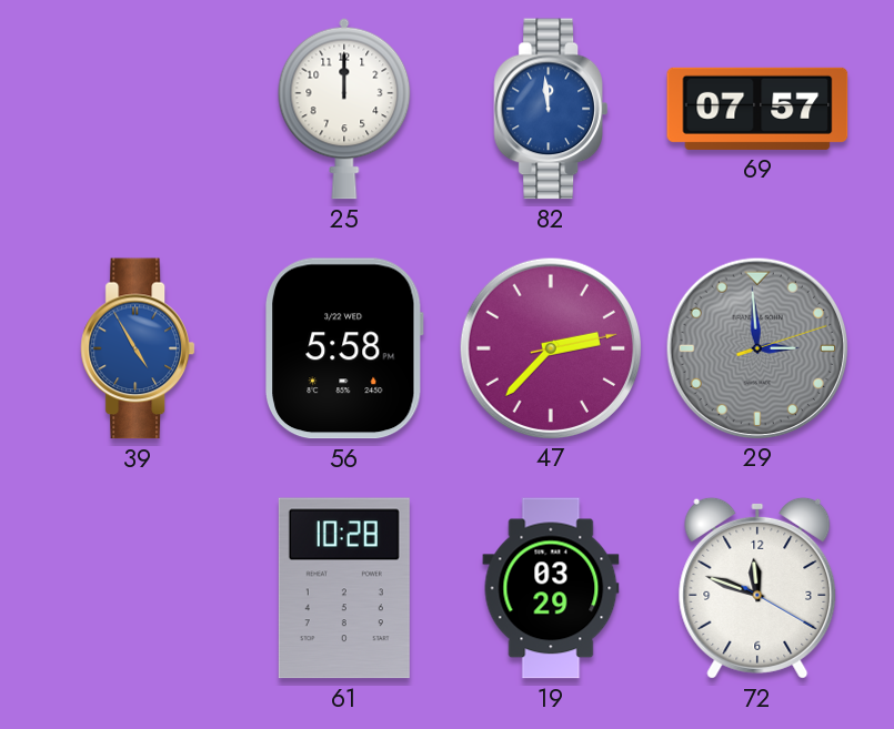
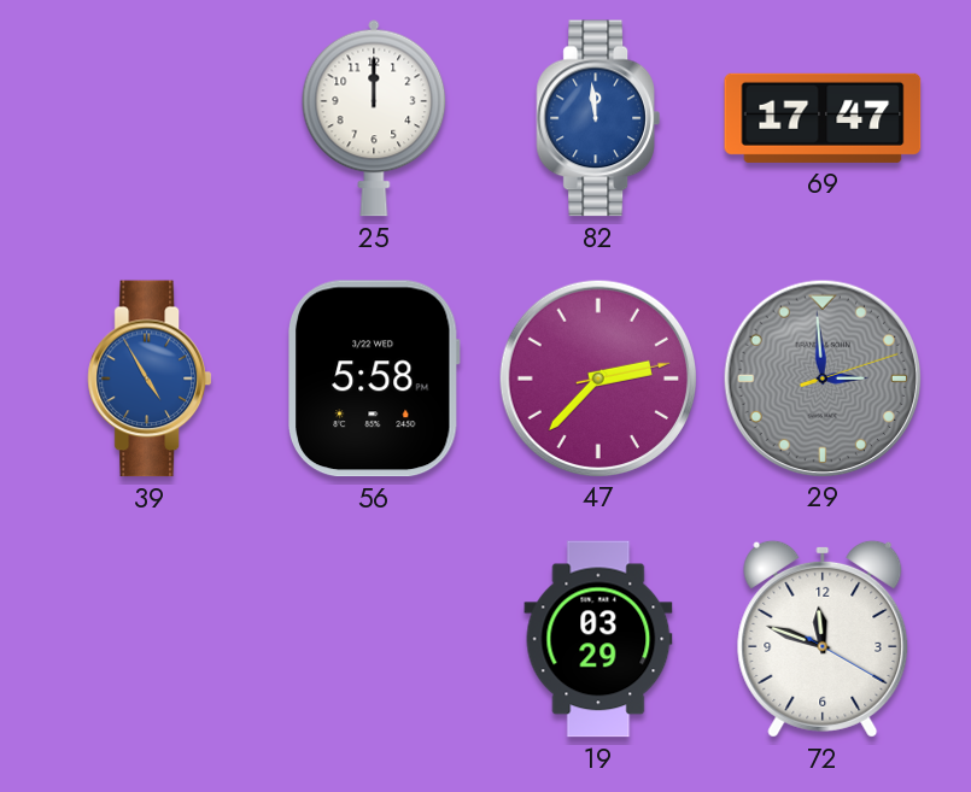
69: 07:57 -> 17:47 (823, 118)
61: 10:28 -> none (344, 588)
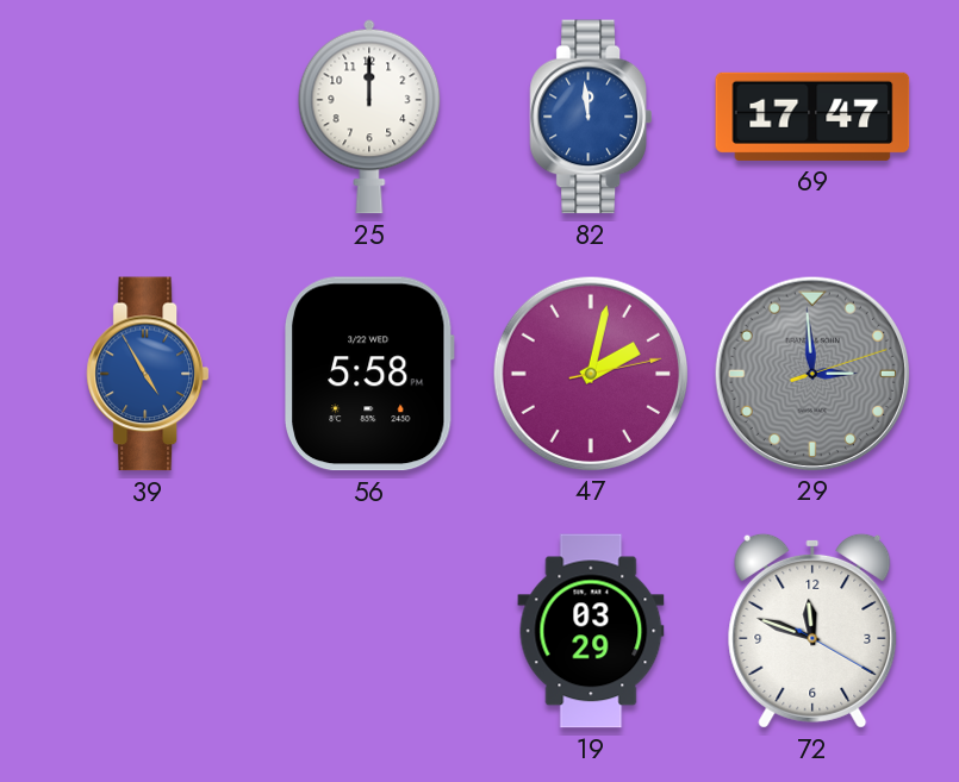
47: 2:37 -> 2:02 (590, 373)
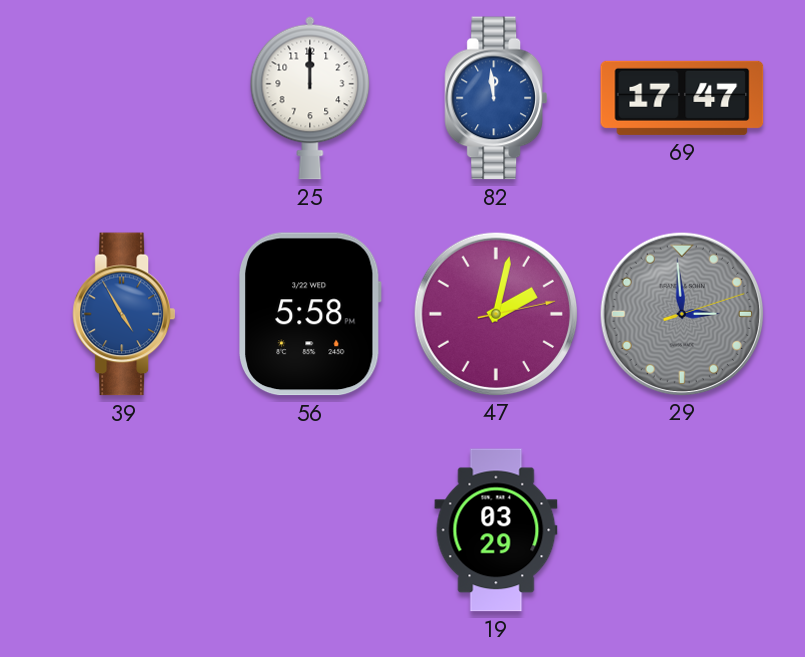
72: 11:48 -> none (812, 631)
